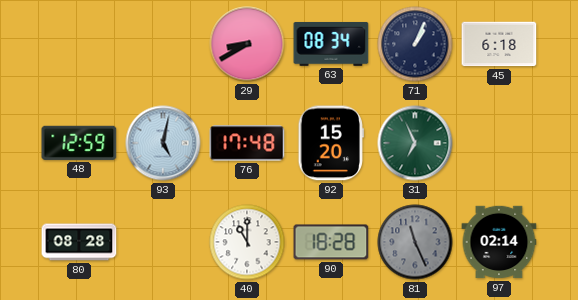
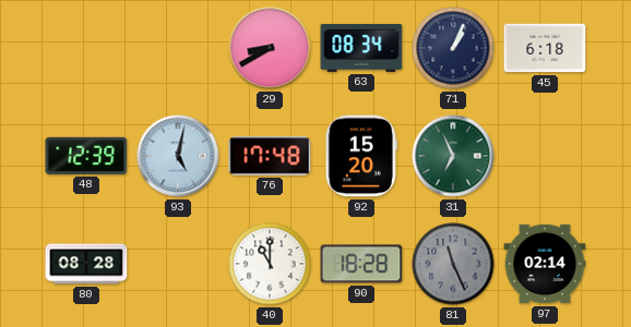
48: 12:59 -> 12:39 (86, 156)
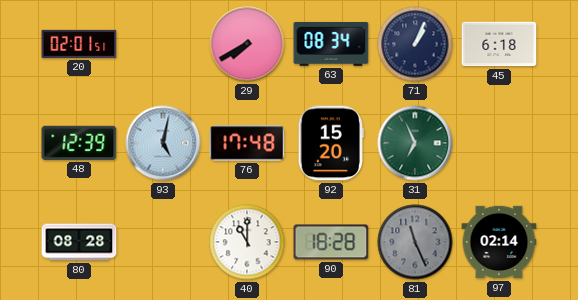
20: none -> 02:01 (79, 44)
29: 8:40 -> 7:40 (247, 44)
